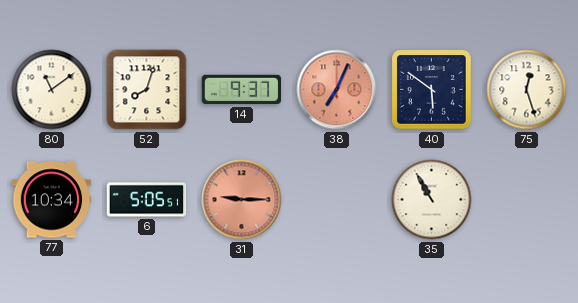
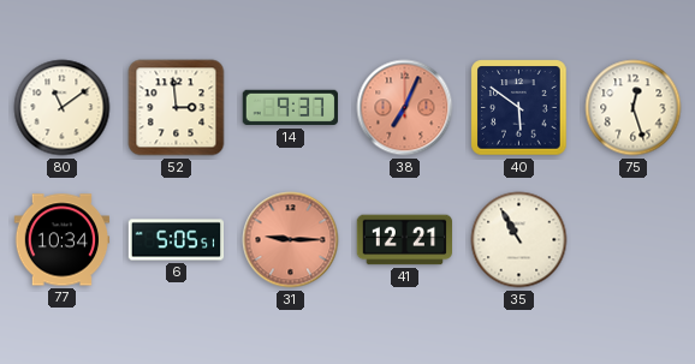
52: 8:03 -> 2:59 (177, 108)
41: none -> 12:21 (405, 240)
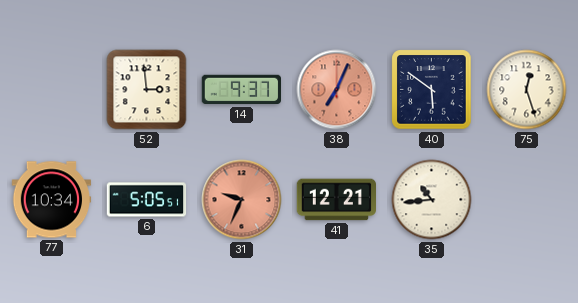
80: 11:09 -> none (63, 108)
31: 9:15 -> 9:34 (242, 200)
35: 10:55 -> 10:44 (432, 200)
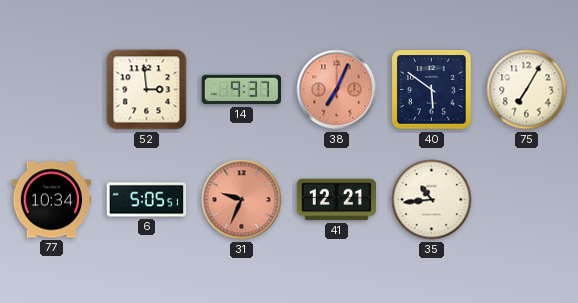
75: 12:27 -> 7:05 (527, 90)
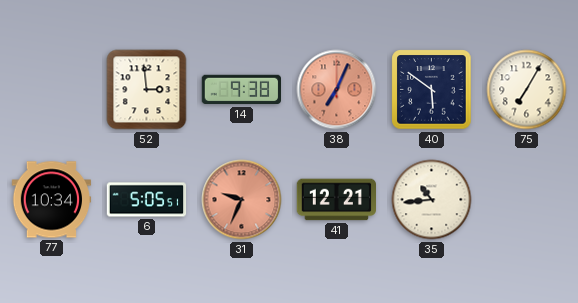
14: 9:37 -> 9:38 (241, 90)
